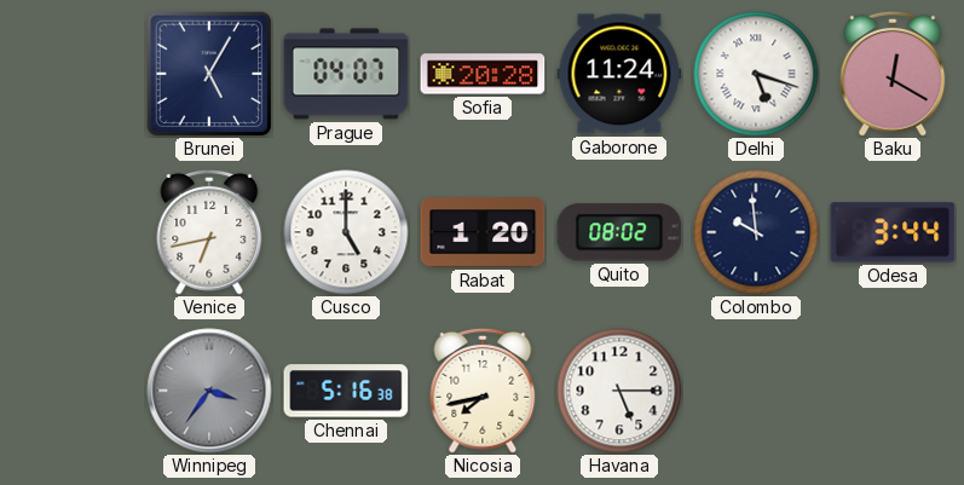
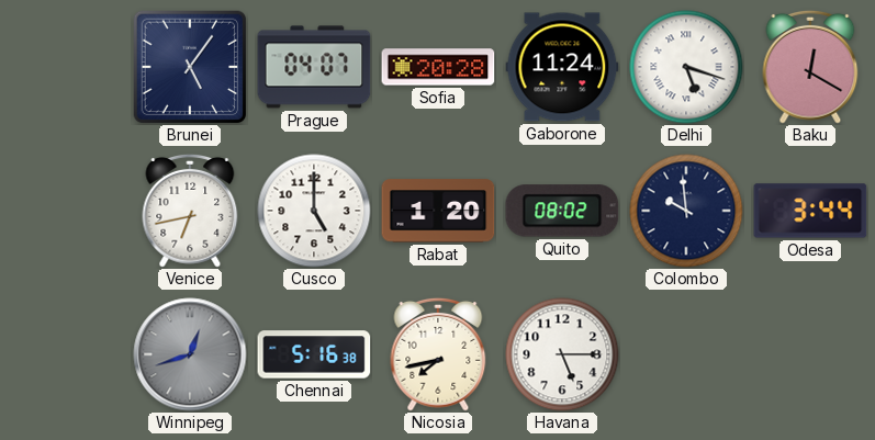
Brunei: 5:05 -> 5:06 (190, 67)
Winnipeg: 3:36 -> 12:42 (190, 354)
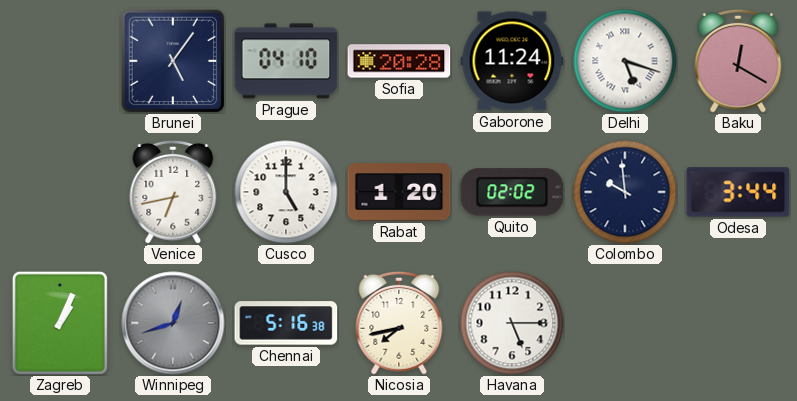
Prague: 04:07 -> 04:10 (286, 61)
Quito: 08:02 -> 02:02 (512, 192)
Zagreb: none -> 1:04 (60, 323)
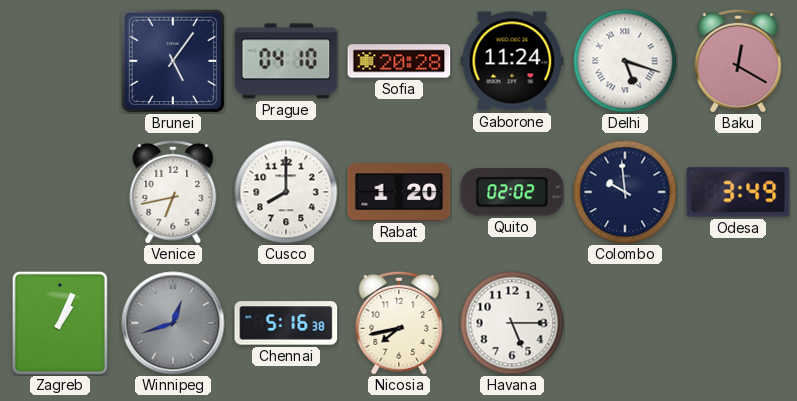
Cusco: 5:00 -> 8:00 (286, 192)
Odesa: 3:44 -> 3:49 (738, 192)
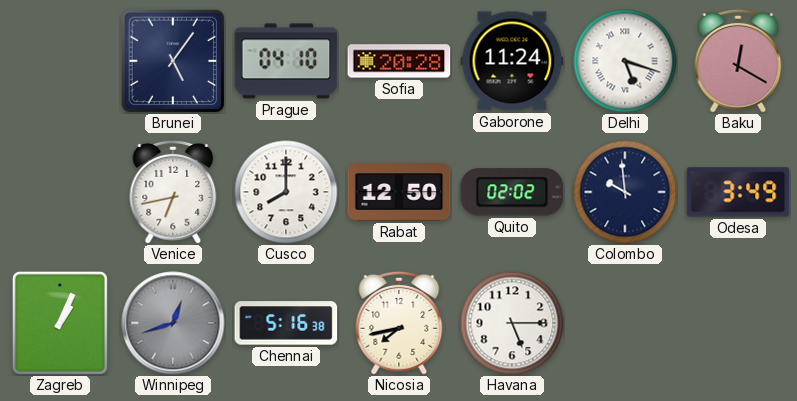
Rabat: 1:20 -> 12:50 (399, 192)
